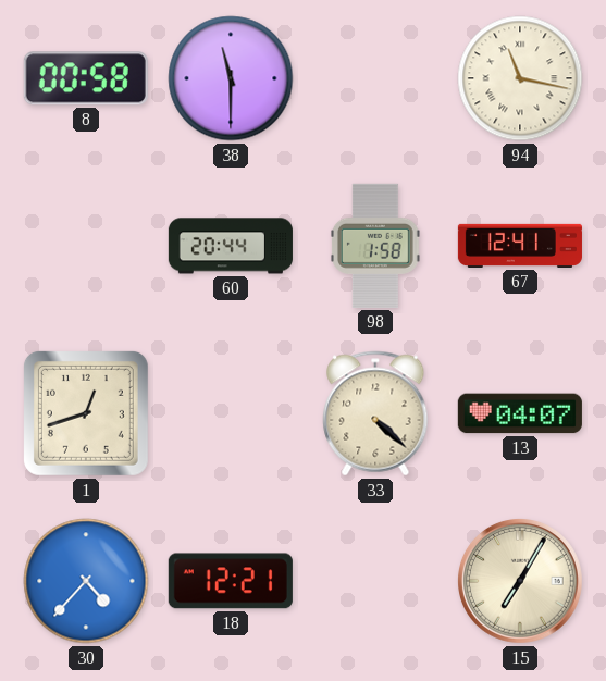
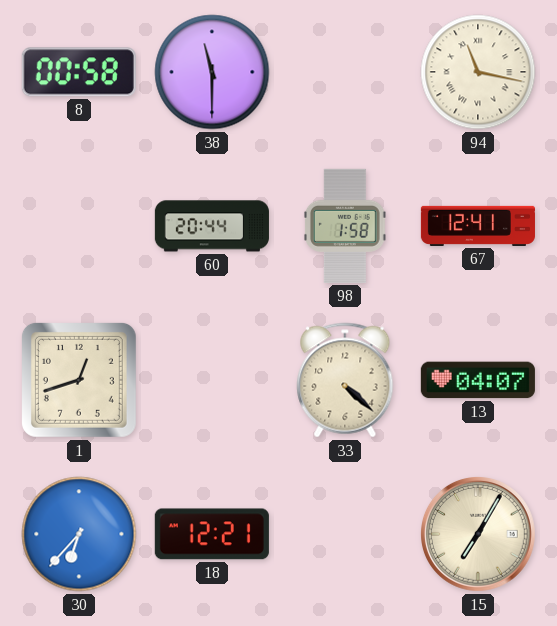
30: 4:37 -> 6:37 (79, 534)
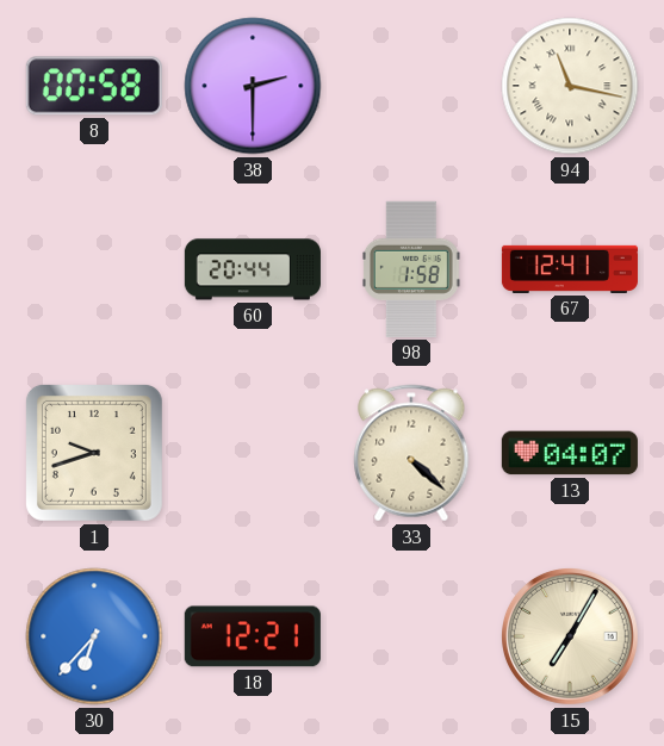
38: 11:30 -> 2:30 (253, 86)
1: 12:42 -> 9:42 (94, 453)
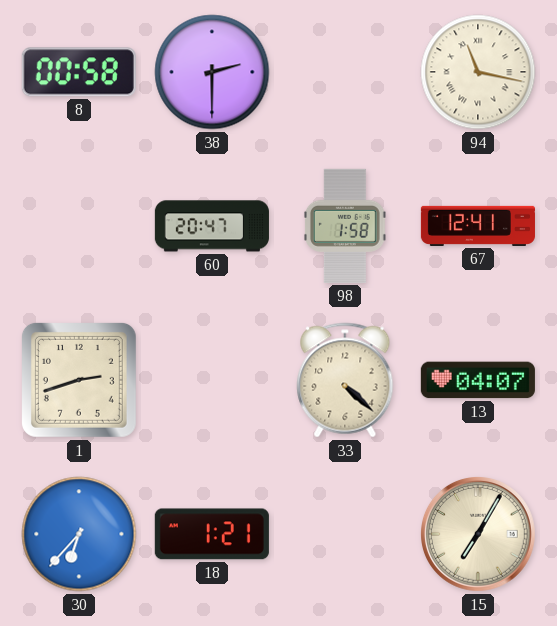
60: 20:44 -> 20:47 (212, 226)
1: 9:42 -> 2:42 (79, 380)
18: 12:21 -> 1:21 (212, 534)
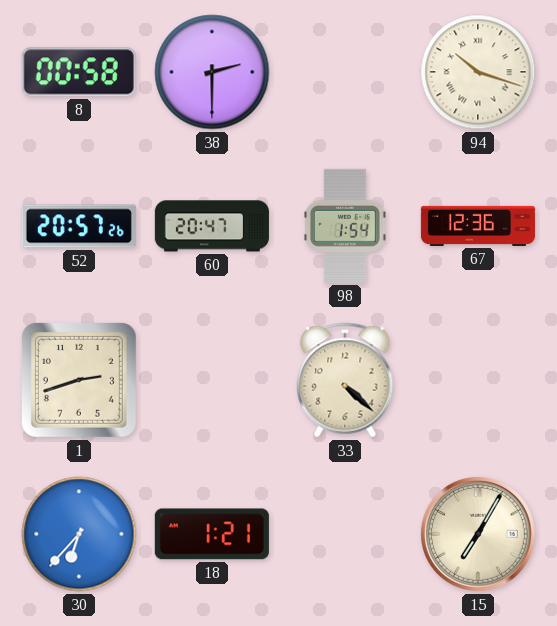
94: 11:17 -> 10:18 (478, 72)
52: none -> 20:57 (79, 226)
98: 1:58 -> 1:54 (345, 226)
67: 12:41 -> 12:36 (478, 226)
13: 04:07 -> none (478, 380)
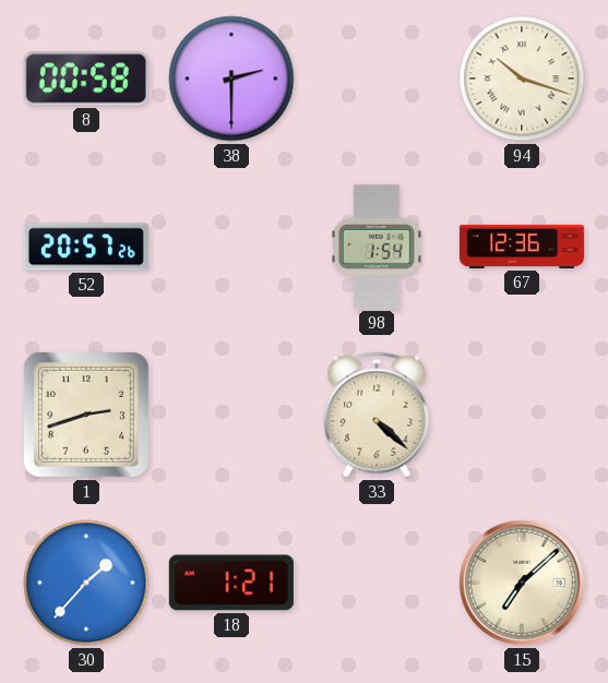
60: 20:47 -> none (212, 226)
30: 6:37 -> 1:37 (86, 583)
15: 7:05 -> 7:08 (523, 584)
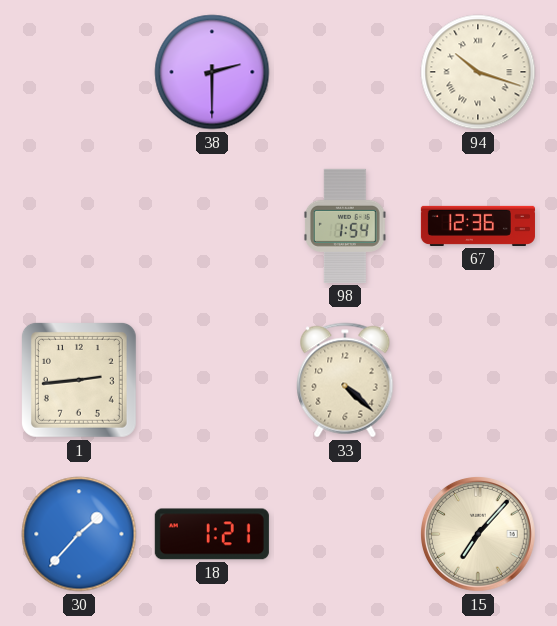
8: 00:58 -> none (86, 79)
52: 20:57 -> none (86, 247)
1: 2:42 -> 2:44 (79, 380)
15: 7:08 -> 7:07 (479, 535)
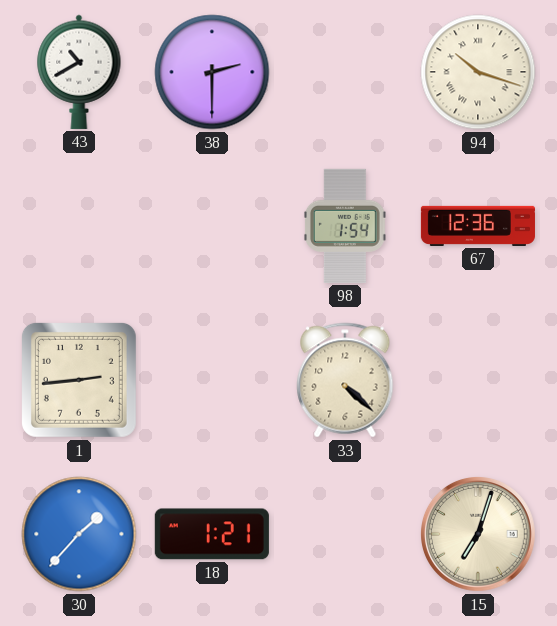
43: none -> 10:40 (79, 72)
15: 7:07 -> 7:03 (479, 535)
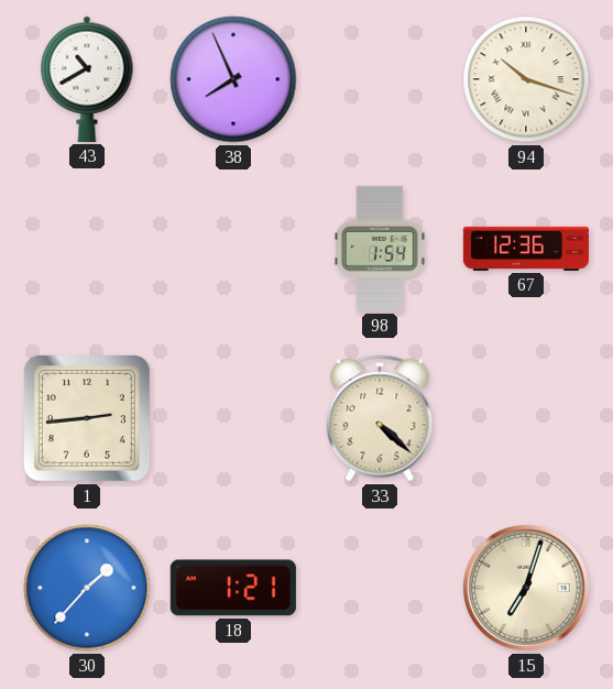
38: 2:30 -> 7:56 (233, 79)
